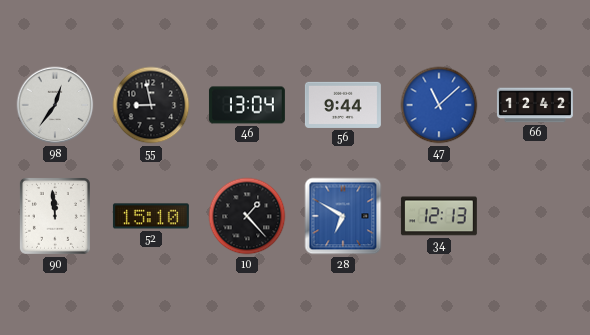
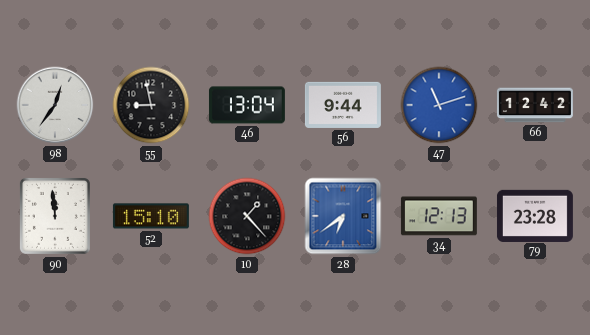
47: 11:08 -> 11:12 (439, 105)
28: 6:50 -> 6:39 (343, 216)
79: none -> 23:28 (535, 215)
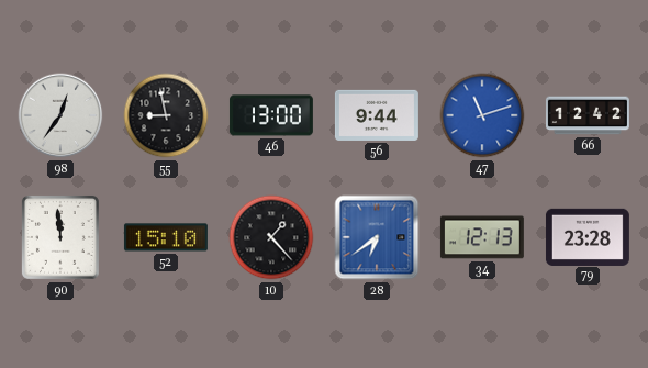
46: 13:04 -> 13:00 (271, 115)
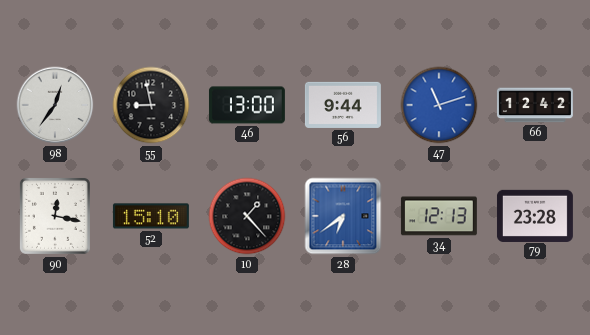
90: 11:59 -> 12:17 (55, 216)
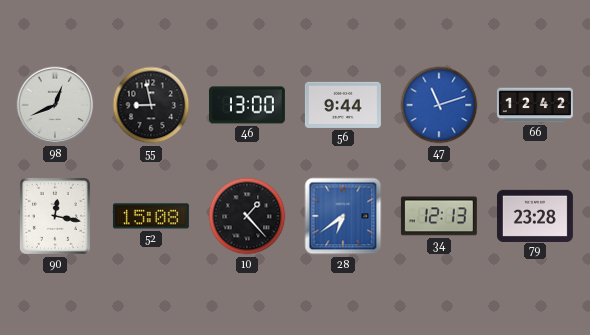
98: 12:36 -> 12:41 (55, 105)
52: 15:10 -> 15:08 (151, 216)
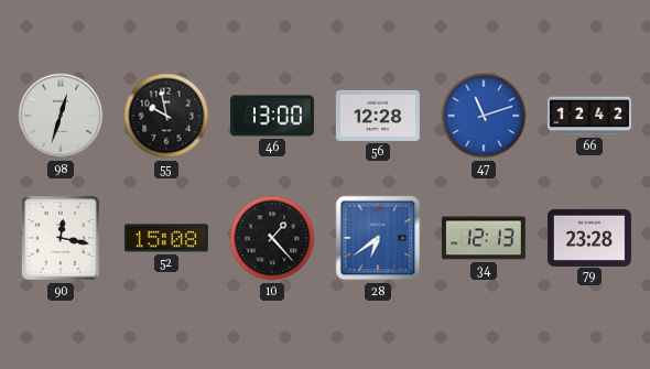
98: 12:41 -> 12:33 (61, 116)
55: 8:58 -> 9:58 (166, 116)
56: 9:44 -> 12:28 (378, 116)
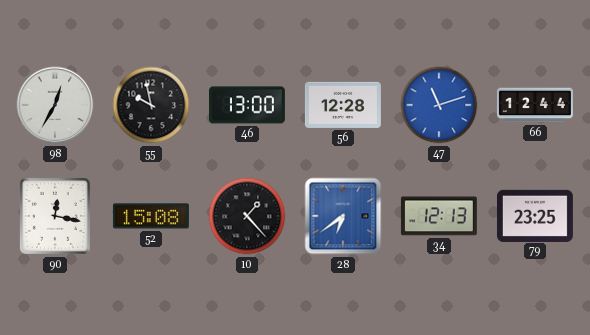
98: 12:33 -> 12:35 (55, 105)
66: 12:42 -> 12:44 (535, 105)
79: 23:28 -> 23:25 (535, 215)
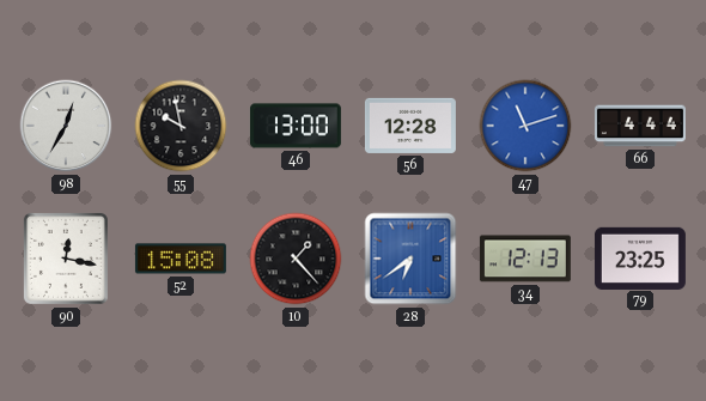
66: 12:44 -> 4:44 (640, 126)
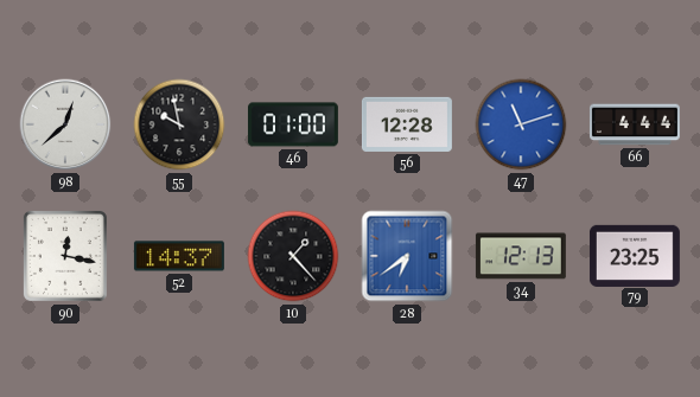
98: 12:35 -> 12:38 (65, 124)
46: 13:00 -> 01:00 (293, 124)
52: 15:08 -> 14:37 (179, 256)
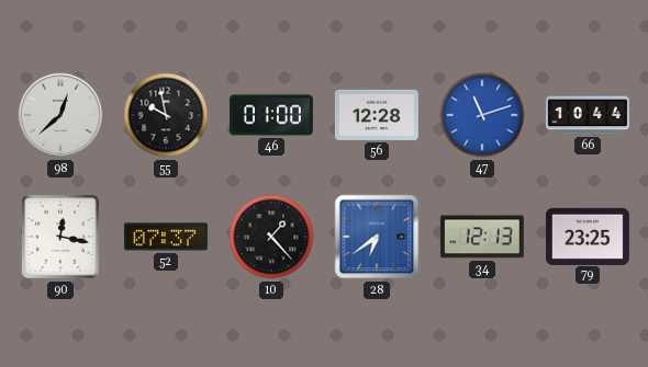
66: 4:44 -> 10:44 (588, 115)
52: 14:37 -> 07:37 (166, 237)
